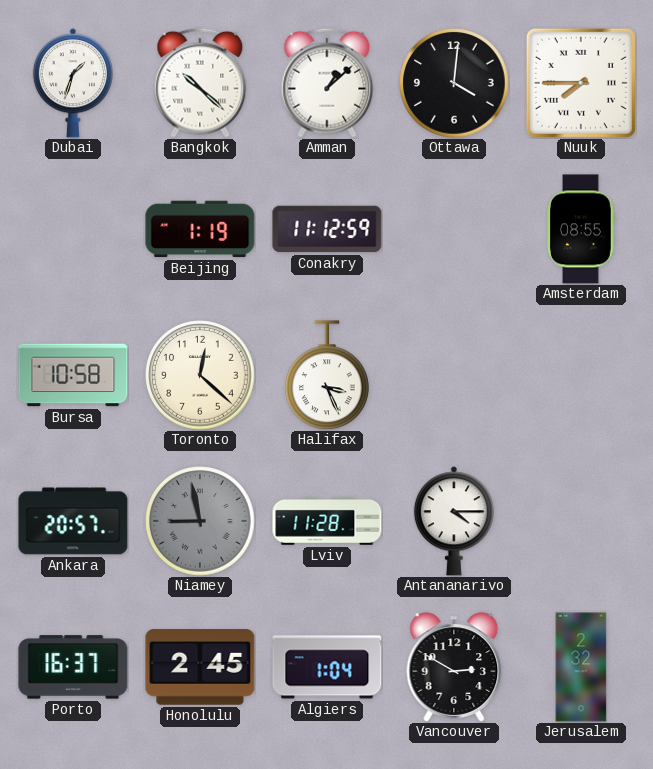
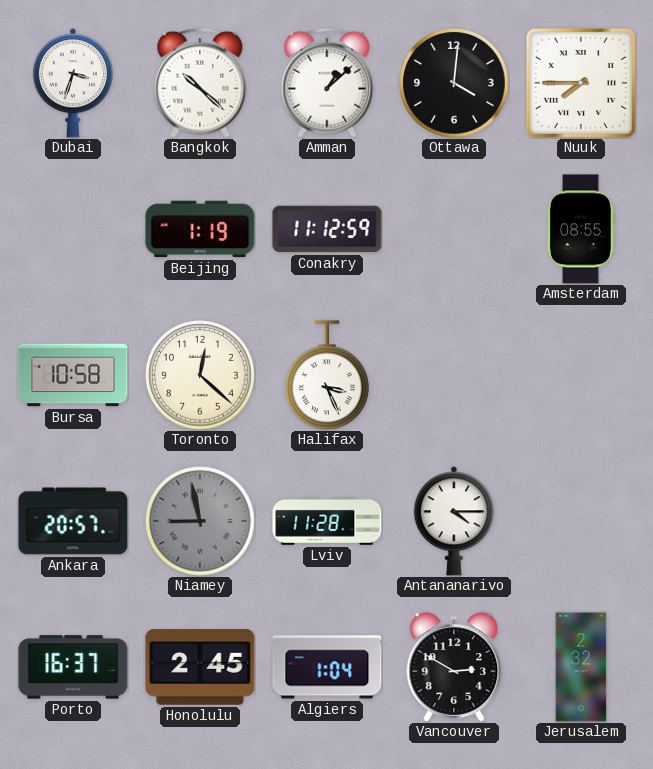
Dubai: 1:33 -> 3:33 (73, 83)
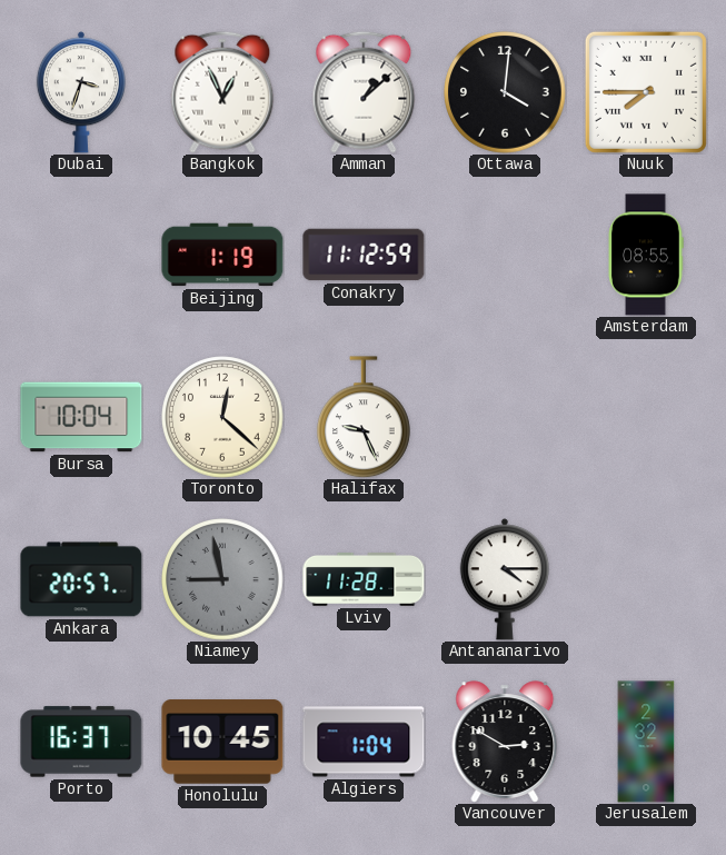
Bangkok: 10:22 -> 12:56 (222, 92)
Bursa: 10:58 -> 10:04 (81, 417)
Halifax: 3:26 -> 9:26 (365, 417)
Honolulu: 2:45 -> 10:45 (222, 742)
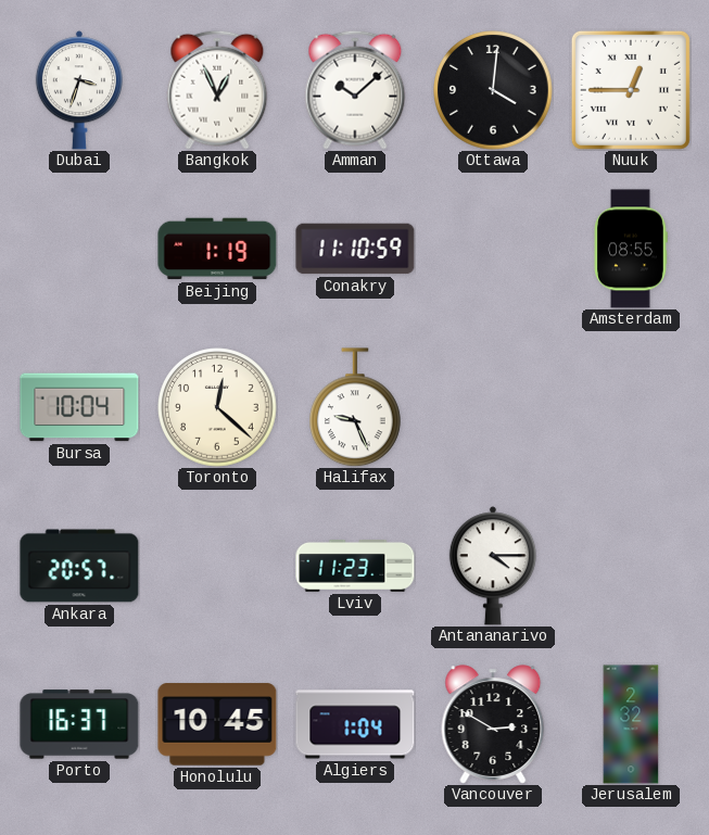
Amman: 1:08 -> 10:08 (355, 90)
Nuuk: 7:45 -> 12:45 (631, 90)
Conakry: 11:12 -> 11:10 (355, 249)
Niamey: 8:58 -> none (222, 579)
Lviv: 11:28 -> 11:23 (355, 566)
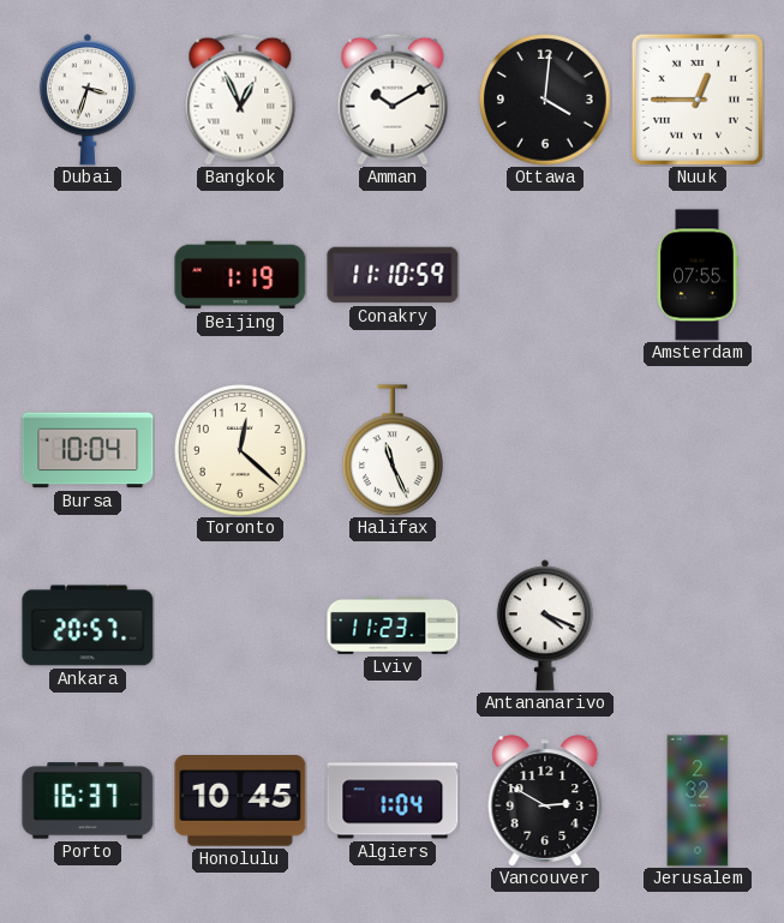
Amman: 10:08 -> 10:10 (393, 100)
Amsterdam: 08:55 -> 07:55 (698, 275)
Halifax: 9:26 -> 11:26 (394, 450)
Antananarivo: 4:15 -> 4:19 (545, 625)
